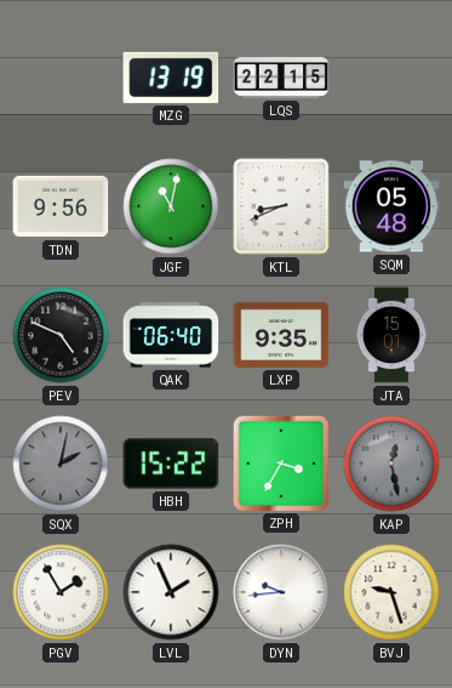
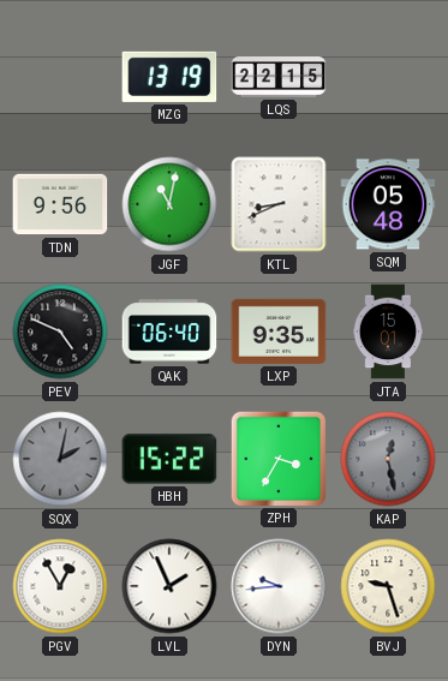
PGV: 1:55 -> 12:55 (60, 586)
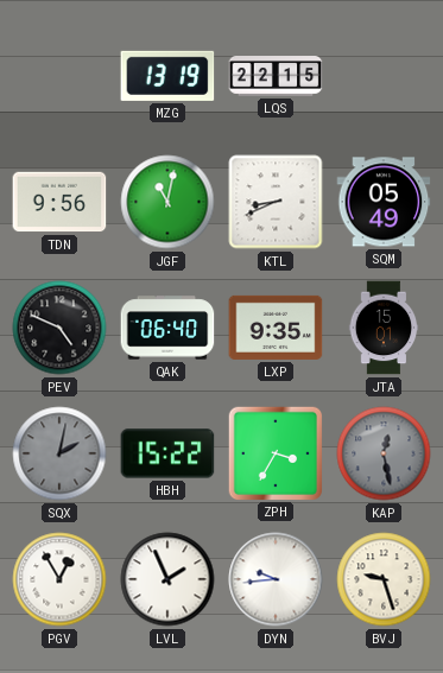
SQM: 05:48 -> 05:49 (384, 202)
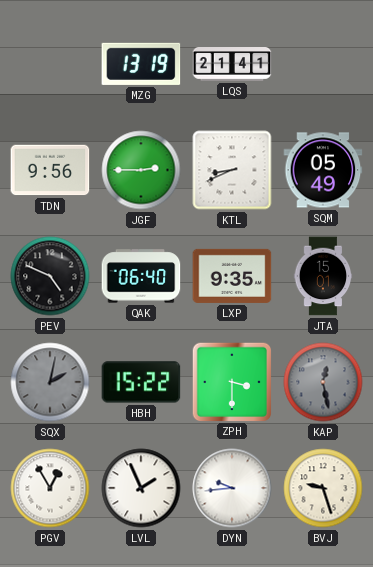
LQS: 22:15 -> 21:41 (232, 65)
JGF: 11:02 -> 2:45 (141, 170)
ZPH: 3:35 -> 3:30 (231, 381)
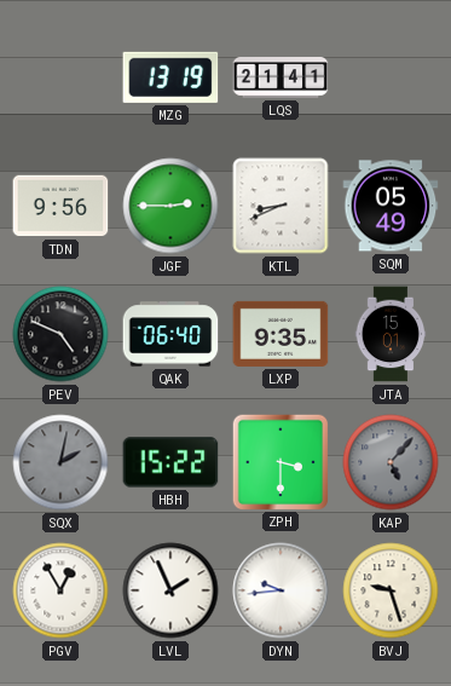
KAP: 12:28 -> 5:07 (391, 462)
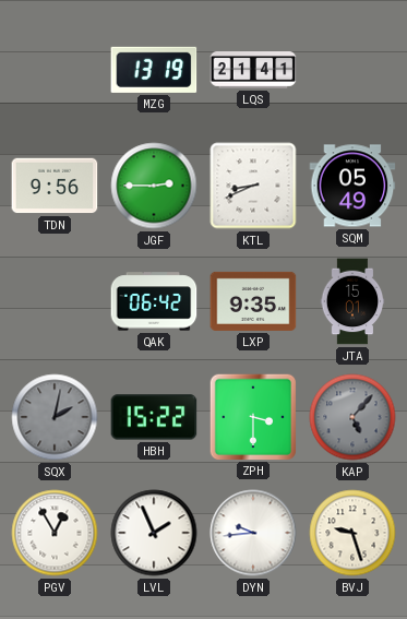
PEV: 4:49 -> none (60, 334)
QAK: 06:40 -> 06:42 (154, 301)
